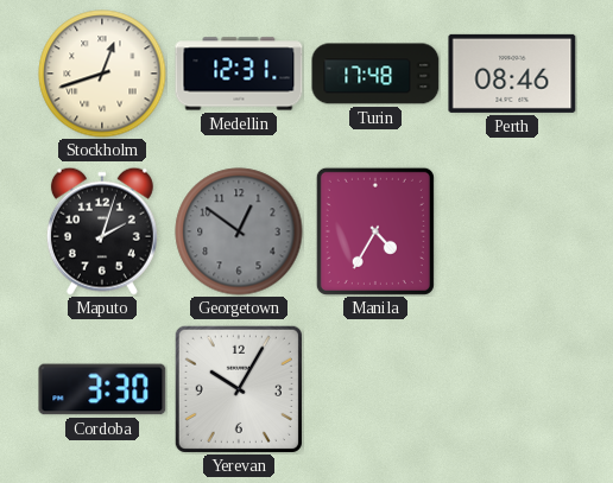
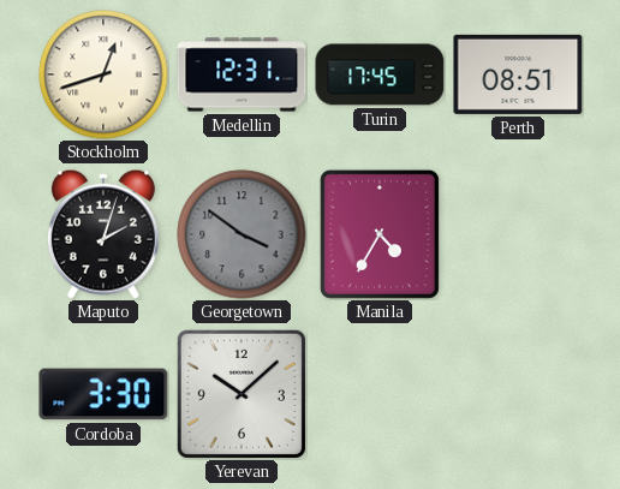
Turin: 17:48 -> 17:45 (380, 74)
Perth: 08:46 -> 08:51 (518, 74)
Georgetown: 12:51 -> 3:51 (242, 234)
Yerevan: 10:05 -> 10:08 (242, 394)
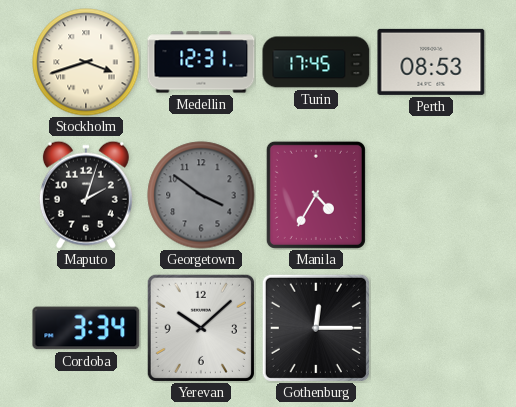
Stockholm: 12:42 -> 3:42 (86, 62)
Perth: 08:51 -> 08:53 (431, 62)
Cordoba: 3:30 -> 3:34 (86, 328)
Gothenburg: none -> 12:15 (316, 328)
